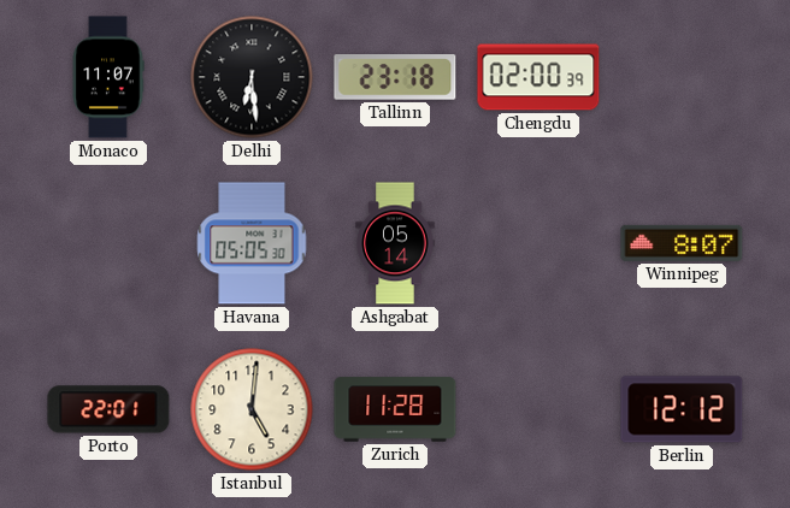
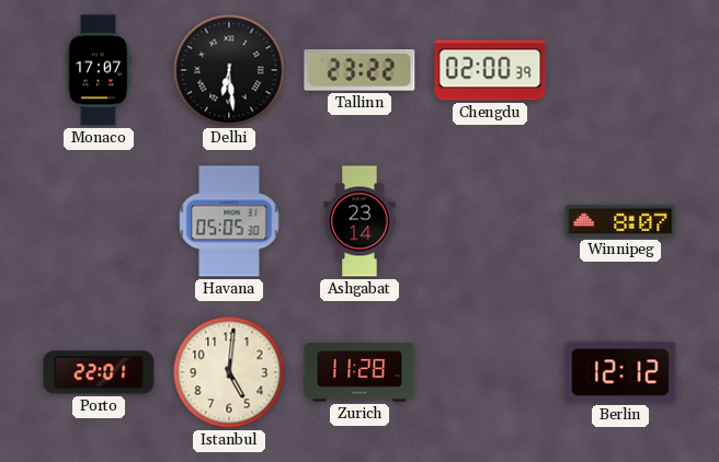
Monaco: 11:07 -> 17:07 (99, 70)
Tallinn: 23:18 -> 23:22 (359, 70)
Ashgabat: 05:14 -> 23:14 (359, 221)
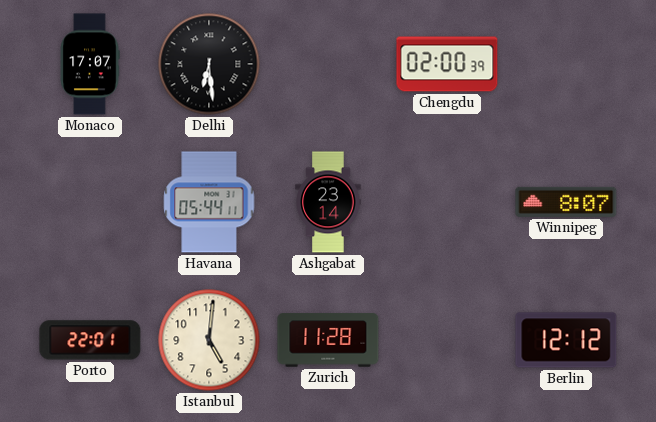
Tallinn: 23:22 -> none (359, 70)
Havana: 05:05 -> 05:44 (209, 202)
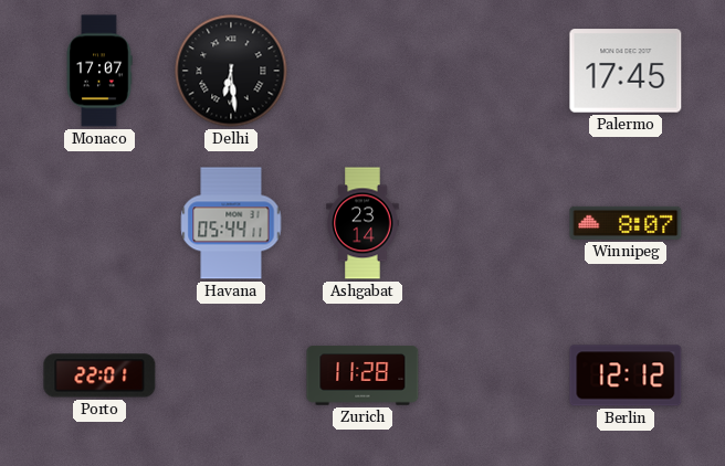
Chengdu: 02:00 -> none (447, 64)
Palermo: none -> 17:45 (626, 71)
Istanbul: 5:01 -> none (209, 340)
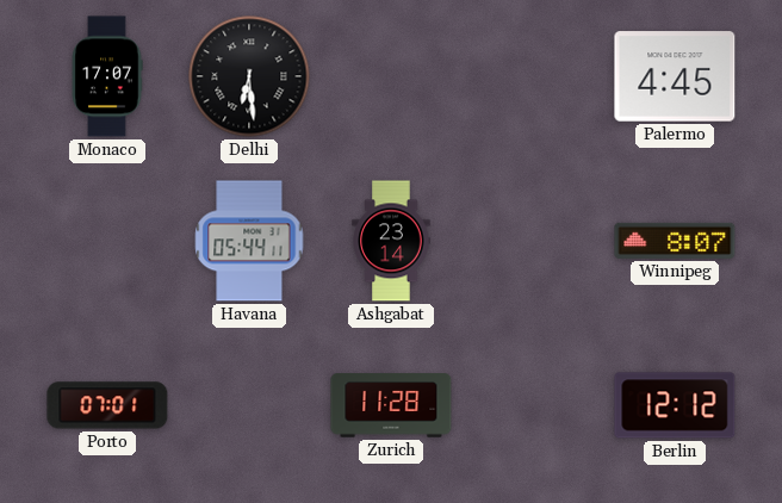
Palermo: 17:45 -> 4:45 (675, 76)
Porto: 22:01 -> 07:01 (107, 405)
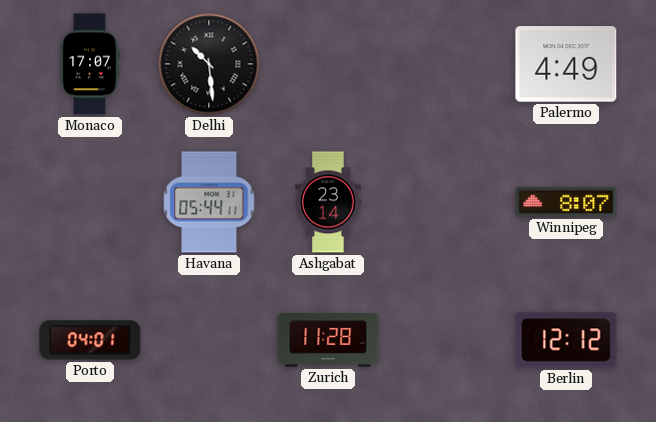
Delhi: 6:29 -> 10:29 (209, 64)
Palermo: 4:45 -> 4:49 (566, 64)
Porto: 07:01 -> 04:01 (90, 340)
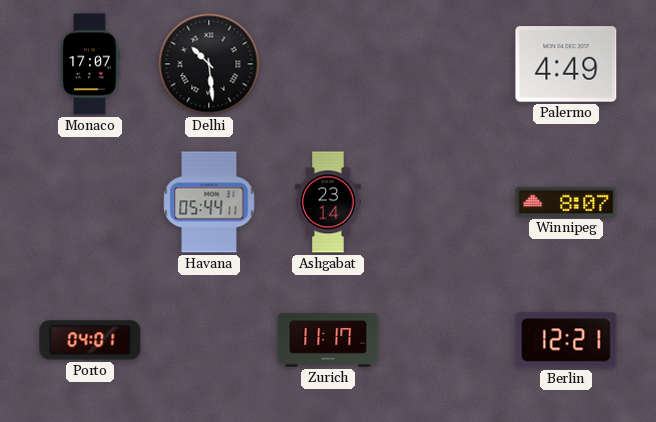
Zurich: 11:28 -> 11:17 (328, 340)
Berlin: 12:12 -> 12:21 (566, 340)
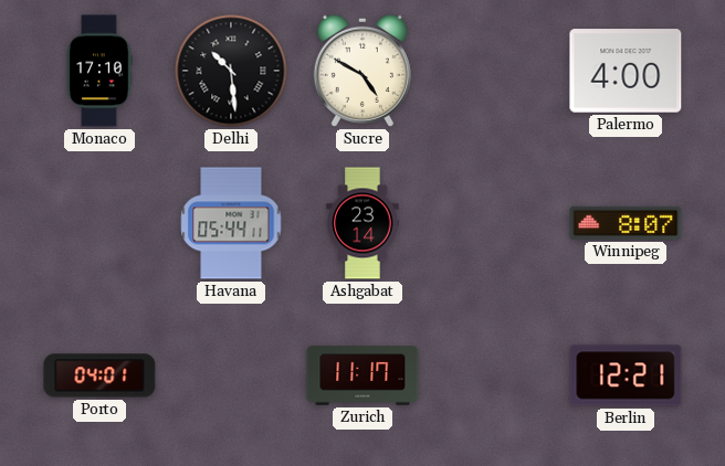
Monaco: 17:07 -> 17:10 (99, 71)
Sucre: none -> 4:50 (362, 71)
Palermo: 4:49 -> 4:00 (626, 71)
